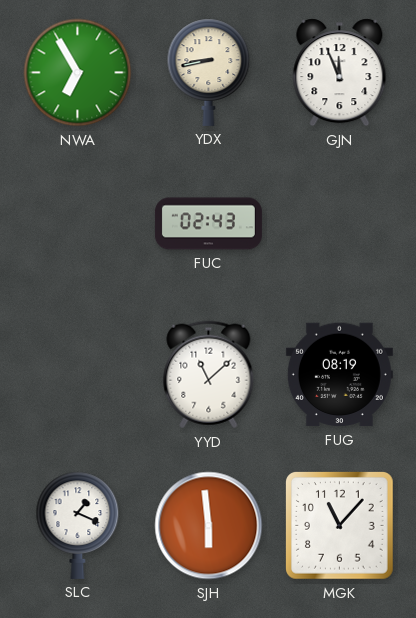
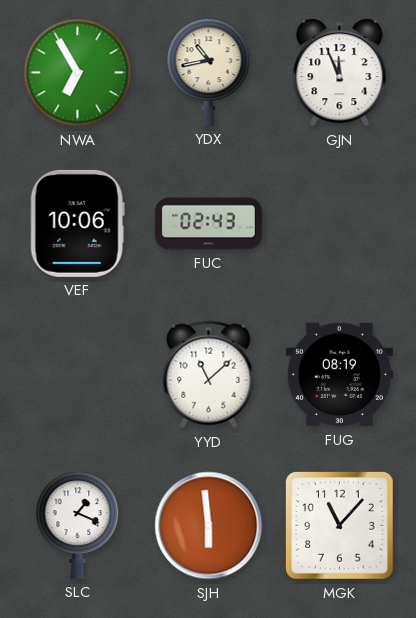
YDX: 8:43 -> 10:43 (209, 72)
VEF: none -> 10:06 (77, 223)
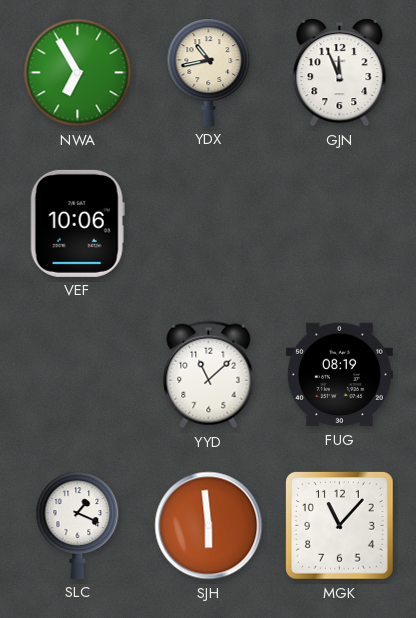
FUC: 02:43 -> none (208, 224)
